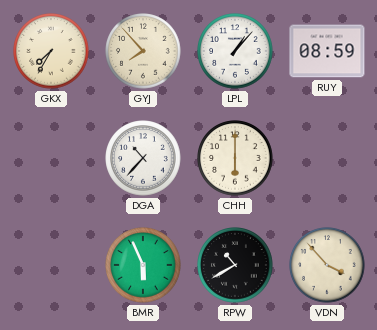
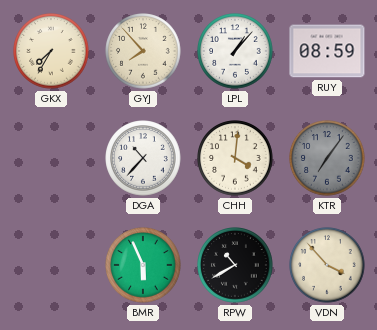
CHH: 6:00 -> 4:01 (235, 158)
KTR: none -> 7:06 (327, 158)
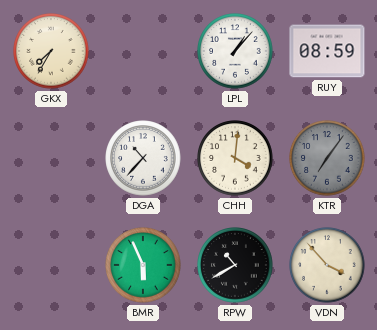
GYJ: 7:53 -> none (143, 51)
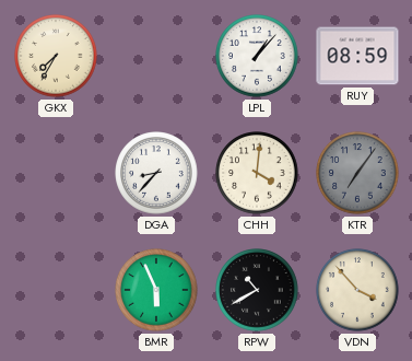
DGA: 10:37 -> 8:37 (156, 173)
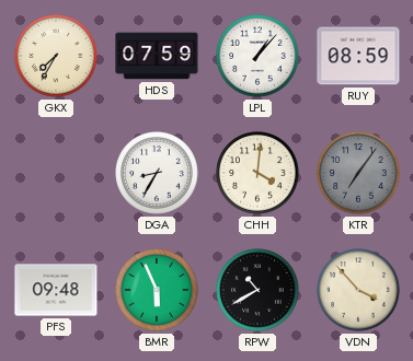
HDS: none -> 07:59 (157, 56)
DGA: 8:37 -> 8:35 (157, 173)
PFS: none -> 09:48 (56, 290)
